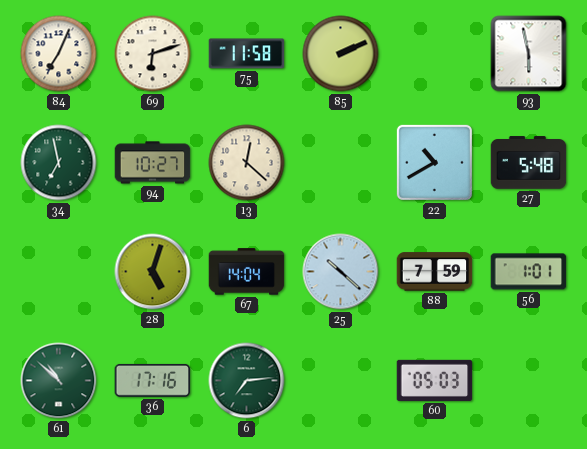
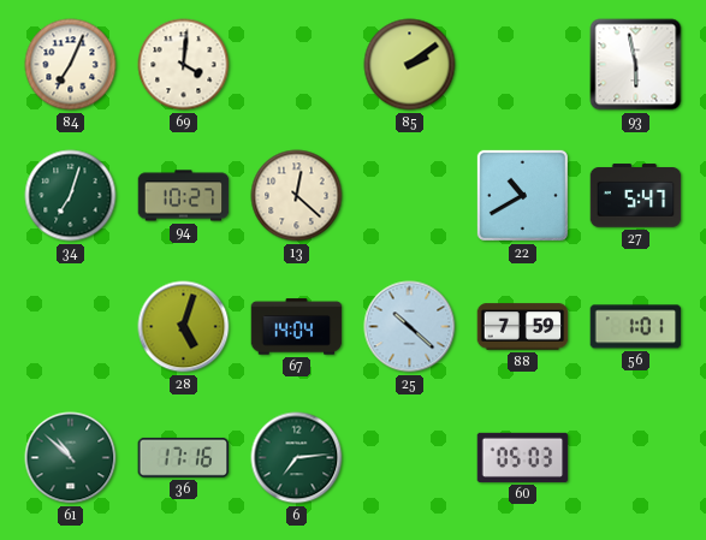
69: 6:12 -> 4:01 (184, 65)
75: 11:58 -> none (247, 54)
85: 2:11 -> 2:09 (410, 65)
34: 6:58 -> 7:03 (71, 196)
27: 5:48 -> 5:47 (636, 196)
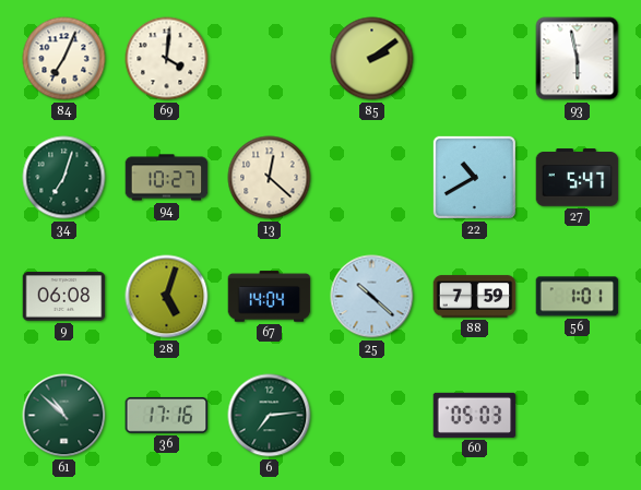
9: none -> 06:08 (64, 297)
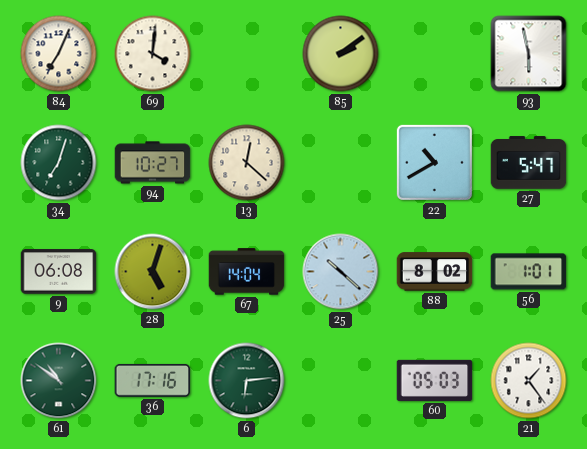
88: 7:59 -> 8:02 (435, 272)
61: 10:52 -> 10:51 (59, 381)
6: 7:14 -> 6:14 (247, 381)
21: none -> 1:24 (529, 381)
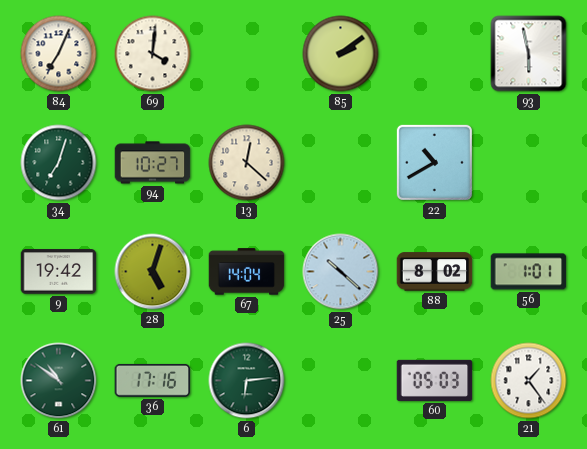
27: 5:47 -> none (529, 163)
9: 06:08 -> 19:42 (59, 272)
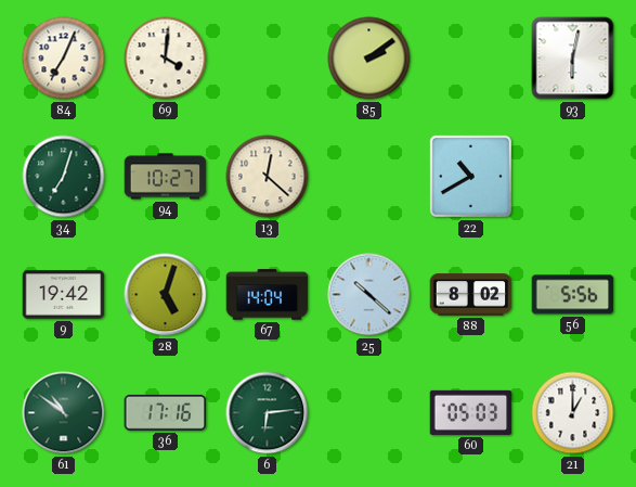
93: 5:58 -> 6:02 (573, 59)
56: 1:01 -> 5:56 (573, 295)
21: 1:24 -> 1:00 (573, 413)
